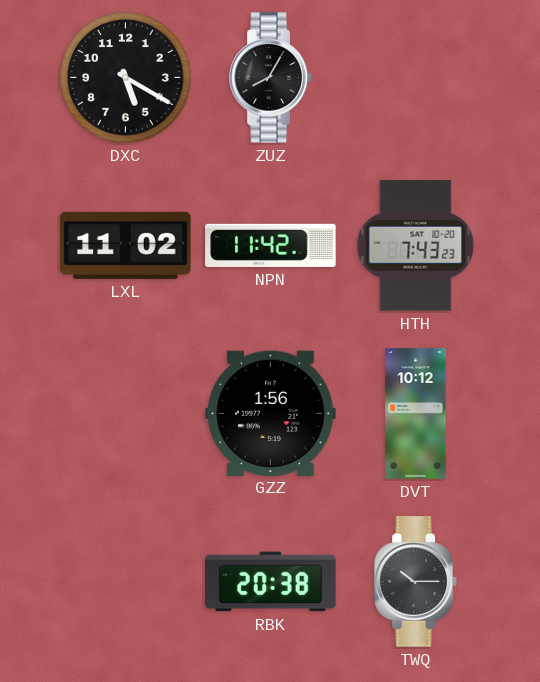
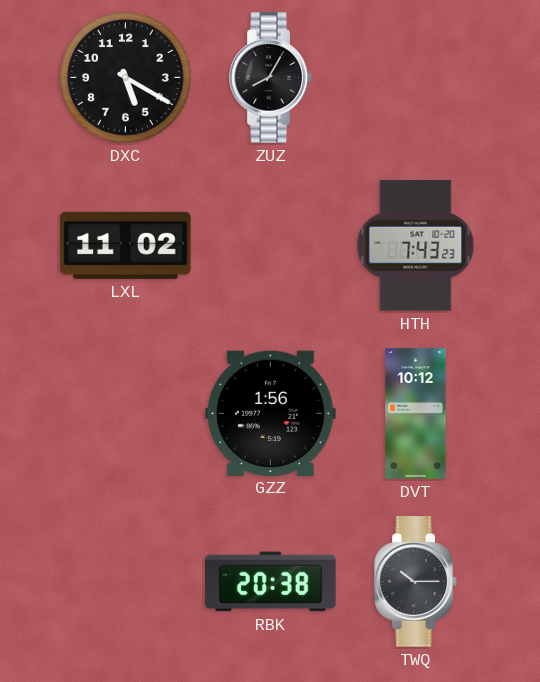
NPN: 11:42 -> none (271, 245)
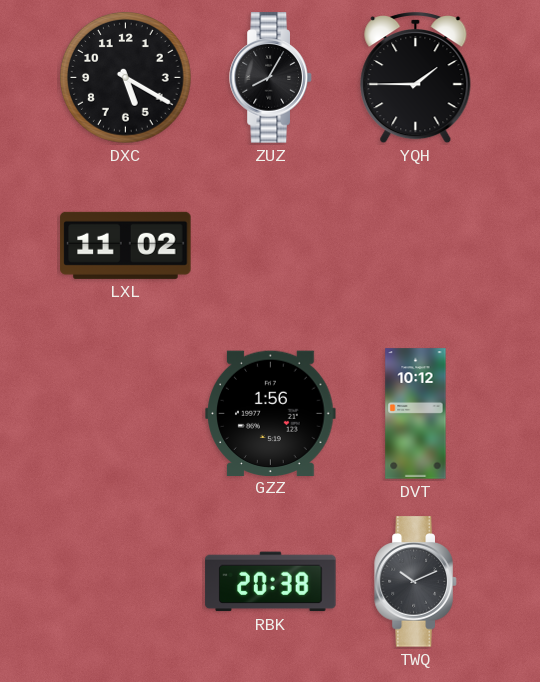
YQH: none -> 1:45 (416, 78)
HTH: 7:43 -> none (416, 246)
TWQ: 10:15 -> 10:11 (416, 582)
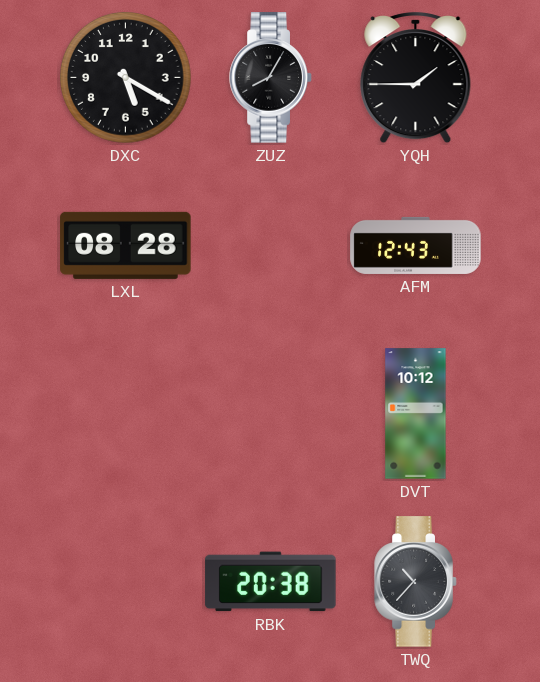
LXL: 11:02 -> 08:28 (126, 245)
AFM: none -> 12:43 (416, 245)
GZZ: 1:56 -> none (271, 413)
TWQ: 10:11 -> 10:37 (416, 582)
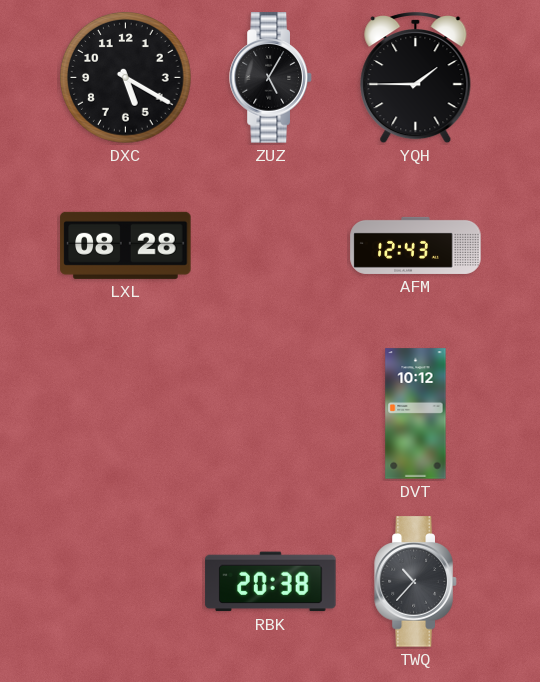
ZUZ: 8:05 -> 5:05 (271, 78)
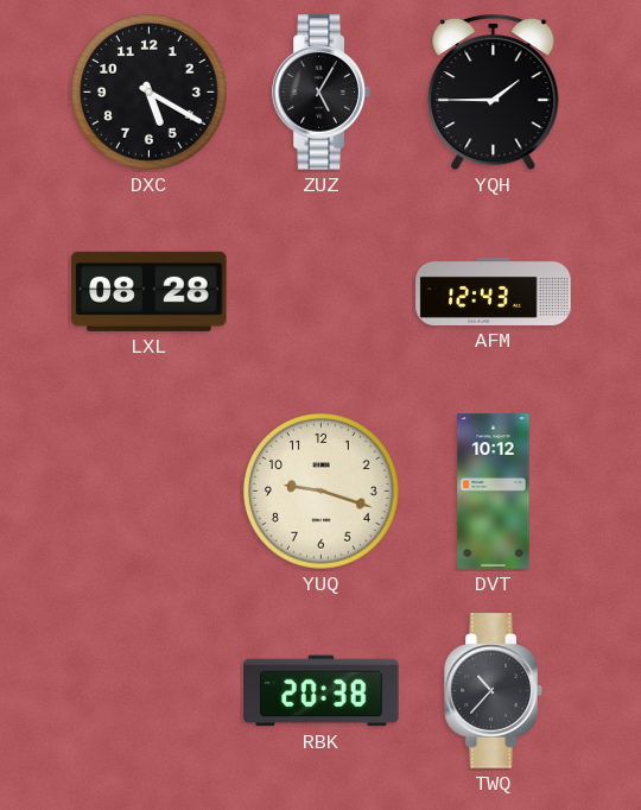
YUQ: none -> 9:18 (322, 492)
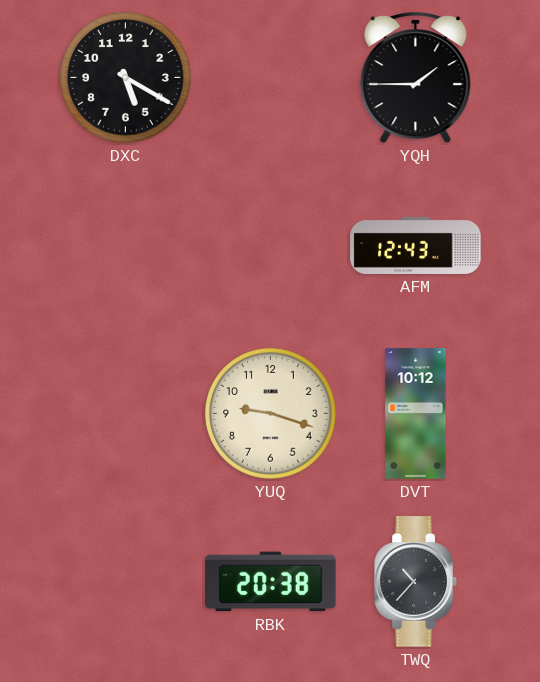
ZUZ: 5:05 -> none (322, 93)
LXL: 08:28 -> none (150, 291)
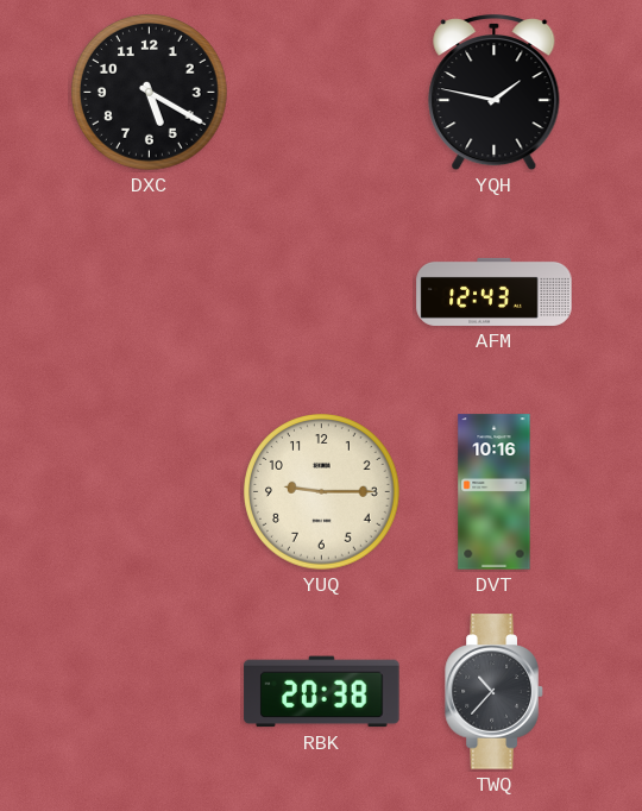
YQH: 1:45 -> 1:47 (495, 93)
YUQ: 9:18 -> 9:15 (322, 492)
DVT: 10:12 -> 10:16 (495, 492)
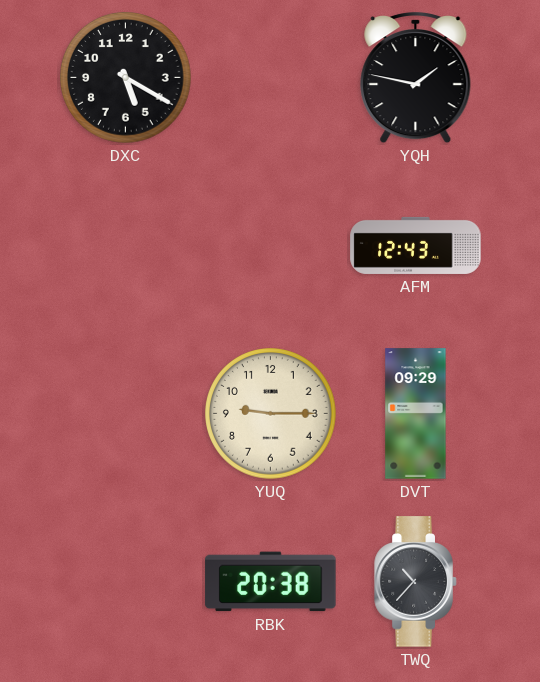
DVT: 10:16 -> 09:29 (416, 414)
